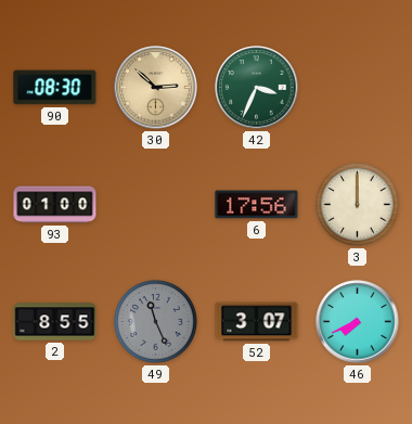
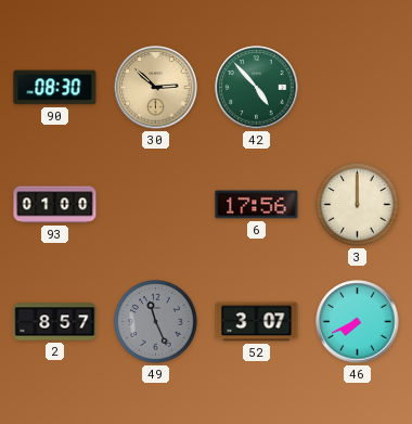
42: 3:34 -> 4:53 (257, 88)
2: 8:55 -> 8:57 (55, 322)
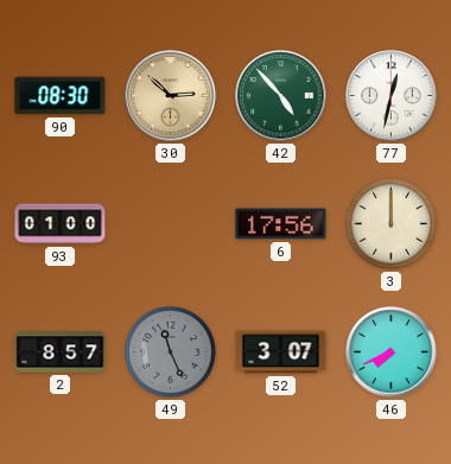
77: none -> 12:32 (392, 96)
